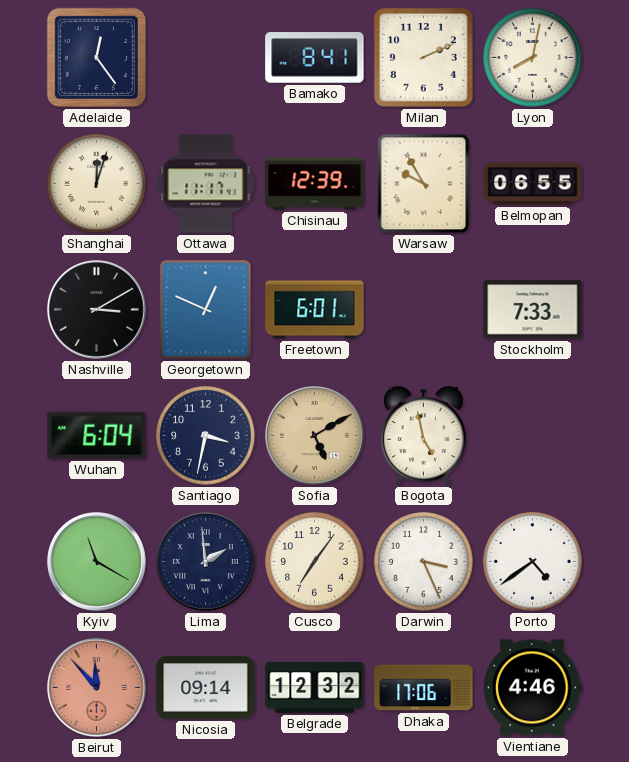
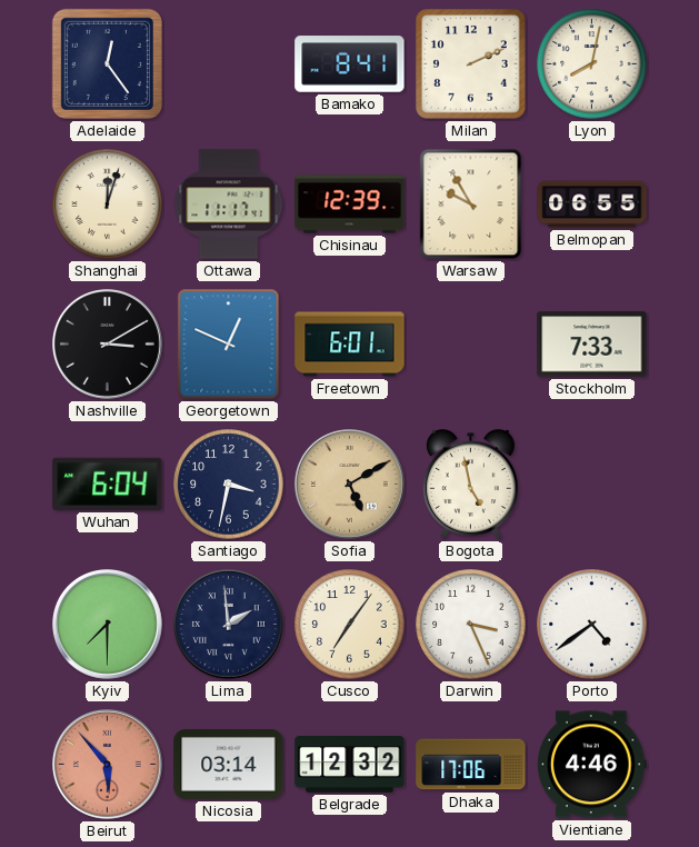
Kyiv: 11:20 -> 7:30 (108, 625)
Beirut: 11:53 -> 5:53 (108, 765)
Nicosia: 09:14 -> 03:14 (229, 765)
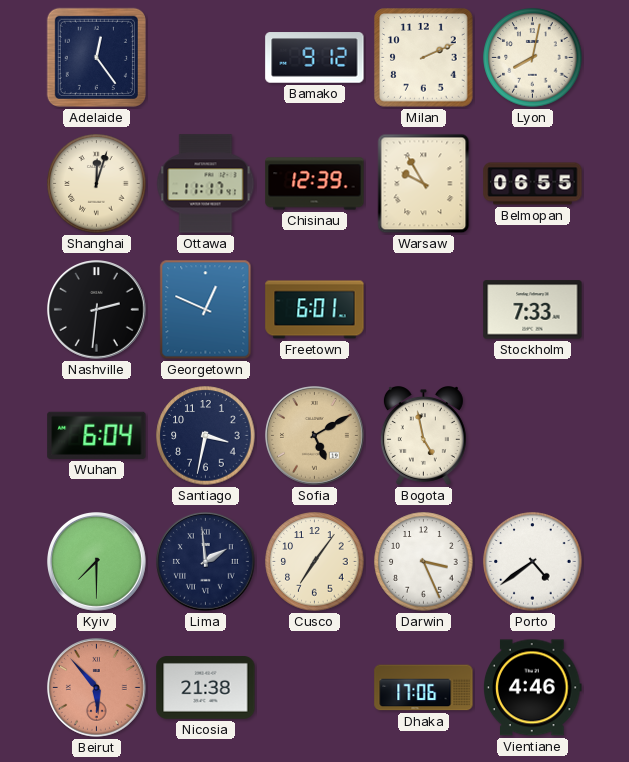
Bamako: 8:41 -> 9:12 (315, 58)
Nashville: 3:10 -> 2:31 (97, 310)
Nicosia: 03:14 -> 21:38 (206, 688)
Belgrade: 12:32 -> none (350, 765)
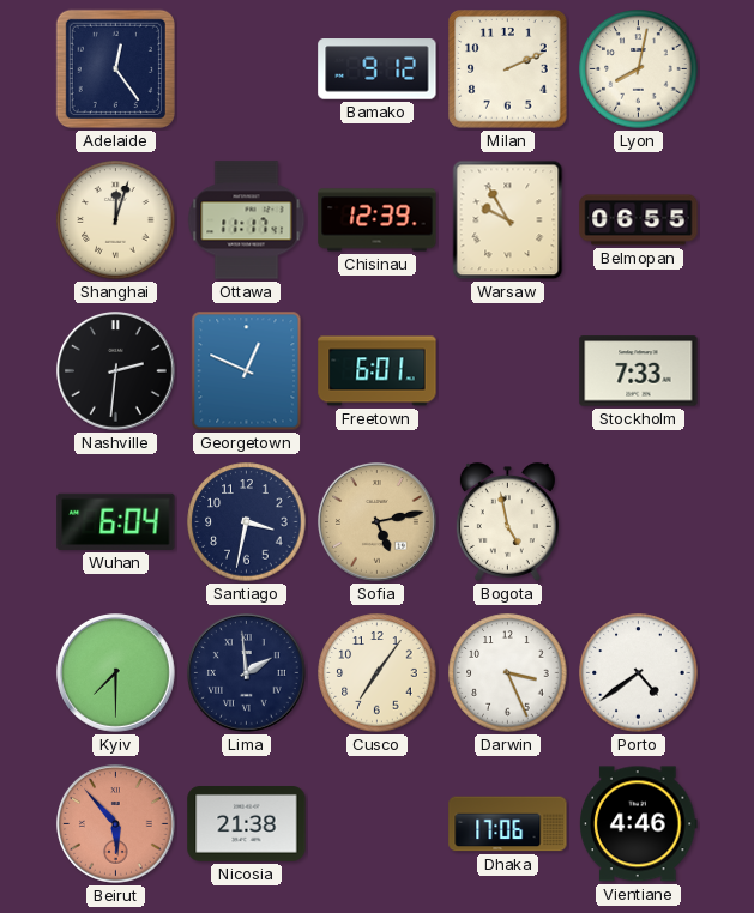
Sofia: 5:10 -> 5:13 (378, 522)
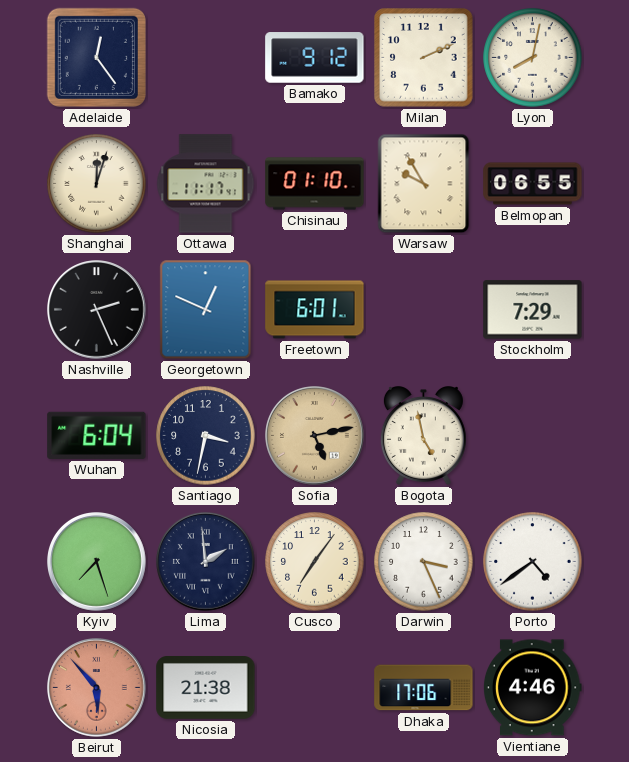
Chisinau: 12:39 -> 01:10 (315, 184)
Nashville: 2:31 -> 2:26 (97, 310)
Stockholm: 7:33 -> 7:29 (533, 310)
Kyiv: 7:30 -> 7:27 (97, 562)
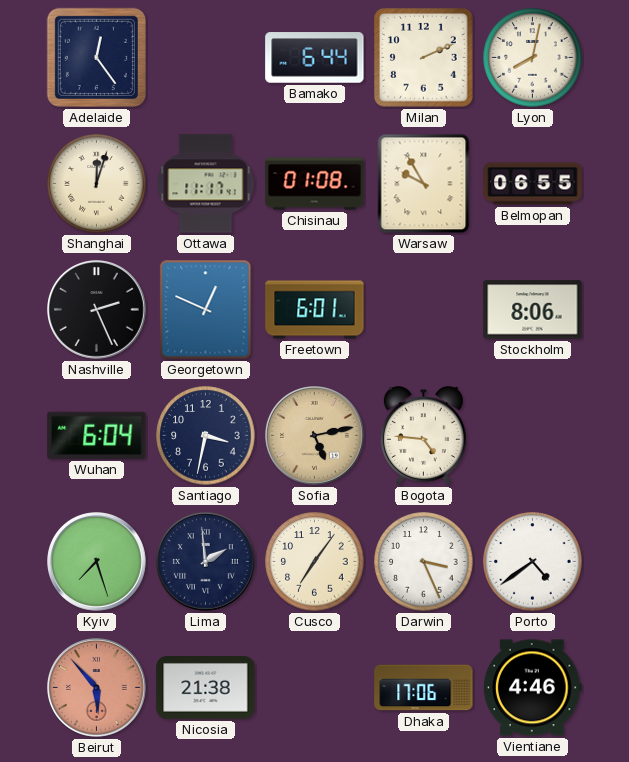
Bamako: 9:12 -> 6:44 (315, 58)
Chisinau: 01:10 -> 01:08 (315, 184)
Stockholm: 7:29 -> 8:06 (533, 310)
Bogota: 4:58 -> 4:46 (423, 436)
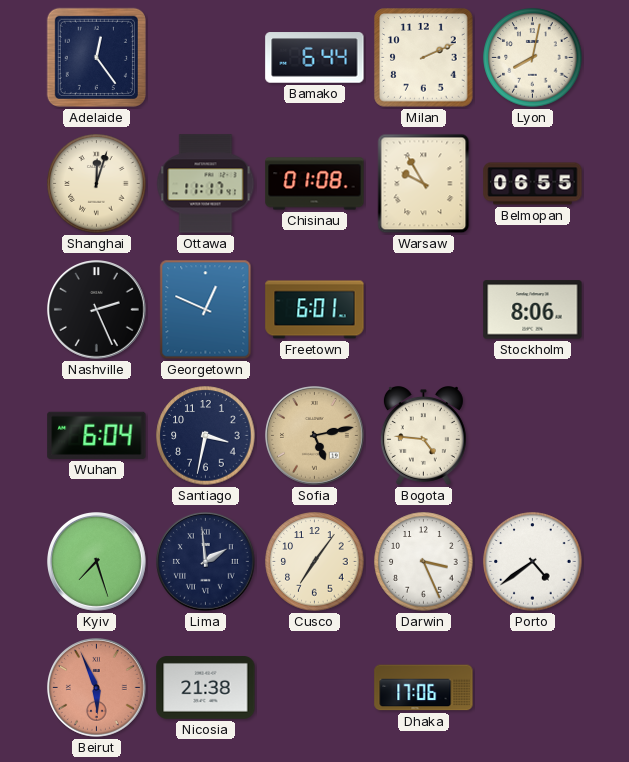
Beirut: 5:53 -> 5:56 (97, 688)
Vientiane: 4:46 -> none (533, 688)
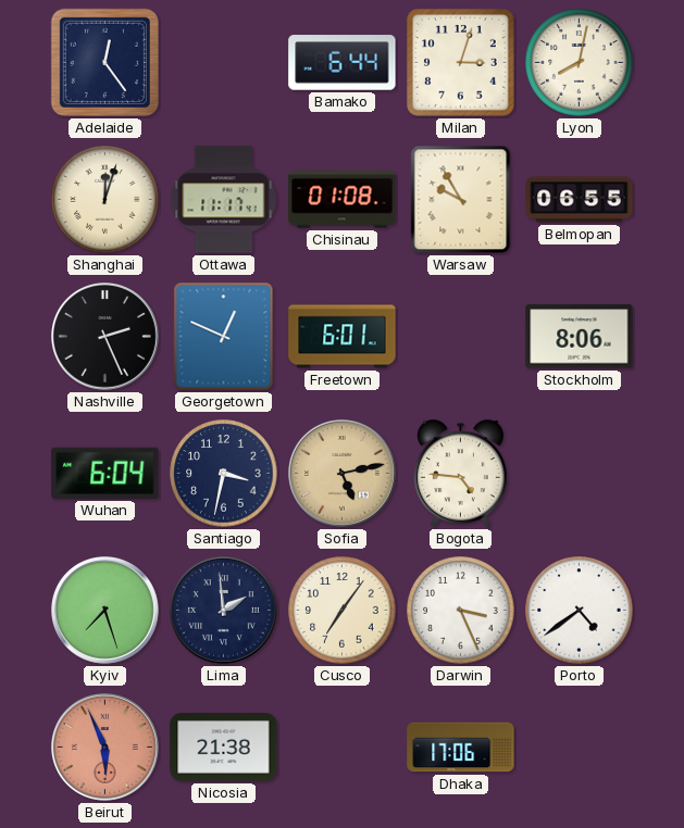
Milan: 2:11 -> 3:03 (461, 63)
